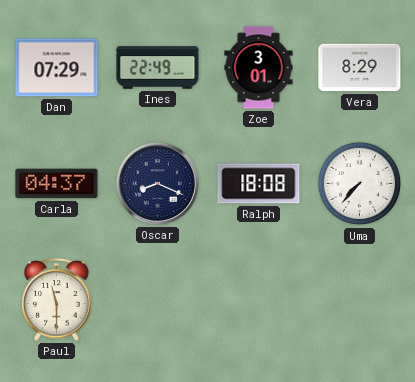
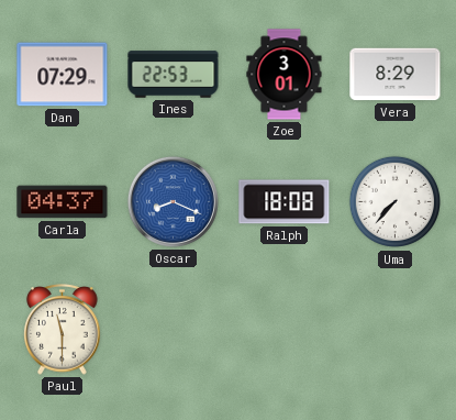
Ines: 22:49 -> 22:53 (174, 75)
Oscar dial: navy -> blue (173, 201)
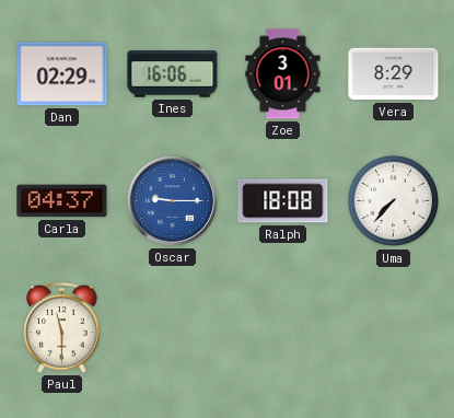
Dan: 07:29 -> 02:29 (62, 74)
Ines: 22:53 -> 16:06 (173, 74)
Oscar: 8:19 -> 9:15 (172, 200)
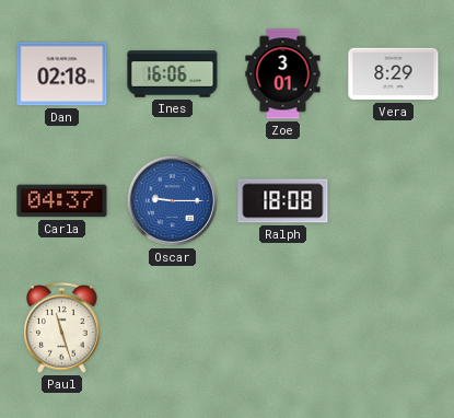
Dan: 02:29 -> 02:18 (62, 74)
Uma: 7:37 -> none (394, 201)
Paul: 11:30 -> 11:27 (62, 328)
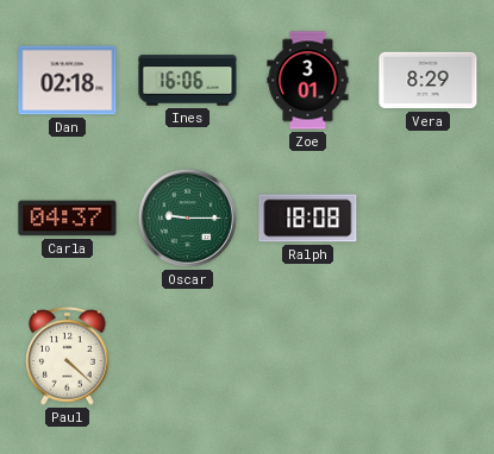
Oscar dial: blue -> green (187, 217)
Paul: 11:27 -> 4:22 (68, 357)
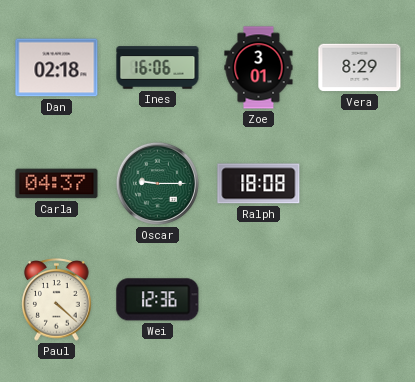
Wei: none -> 12:36 (158, 300)
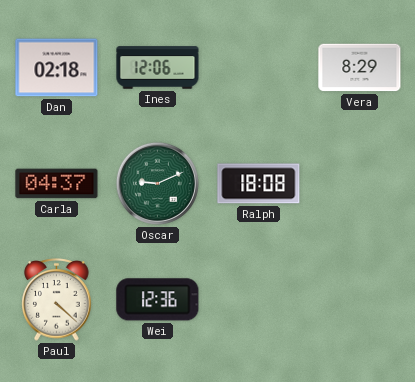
Ines: 16:06 -> 12:06 (158, 68)
Zoe: 3:01 -> none (259, 68)
Oscar: 9:15 -> 9:11 (157, 183)
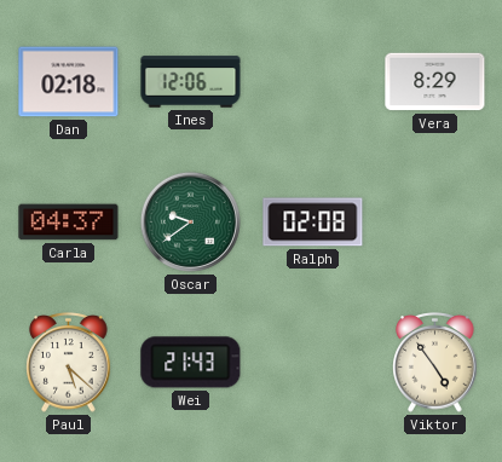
Oscar: 9:11 -> 9:39 (190, 221)
Ralph: 18:08 -> 02:08 (313, 223)
Paul: 4:22 -> 5:22 (69, 363)
Wei: 12:36 -> 21:43 (191, 363)
Viktor: none -> 4:54 (435, 363)
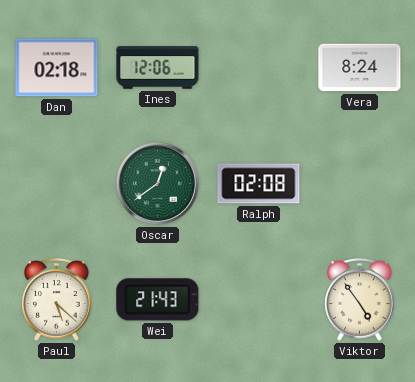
Vera: 8:29 -> 8:24 (360, 68)
Carla: 04:37 -> none (69, 223)
Oscar: 9:39 -> 12:39 (157, 183)
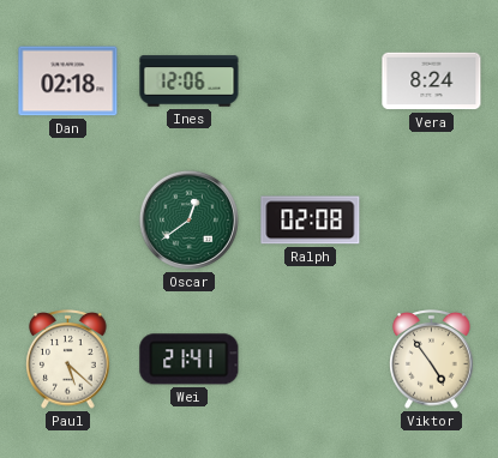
Wei: 21:43 -> 21:41 (190, 360)
